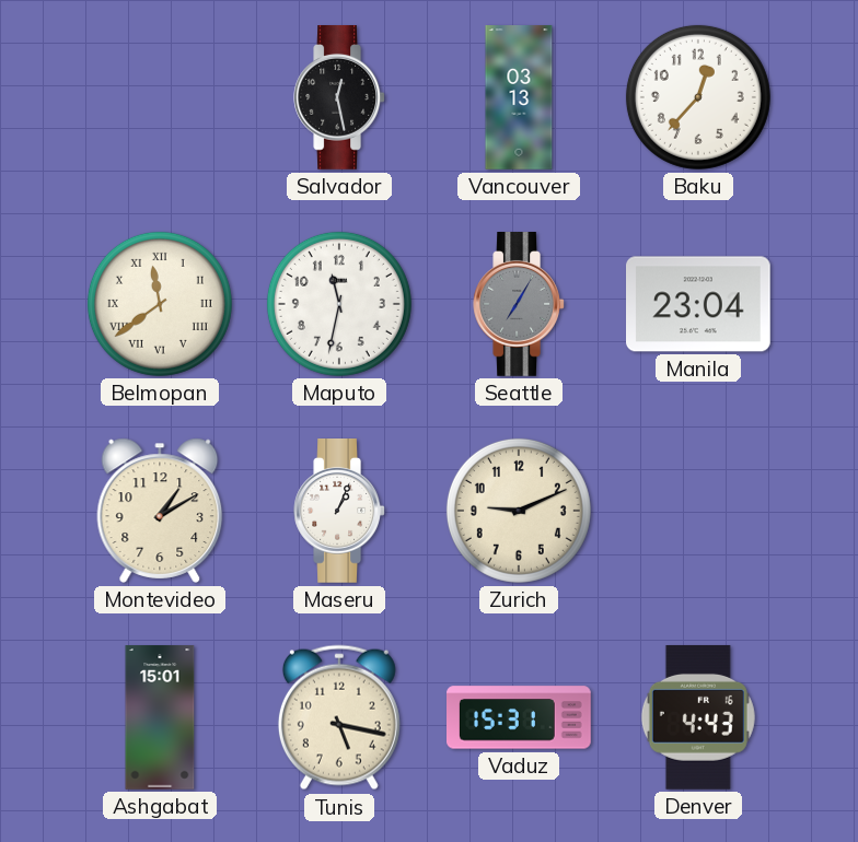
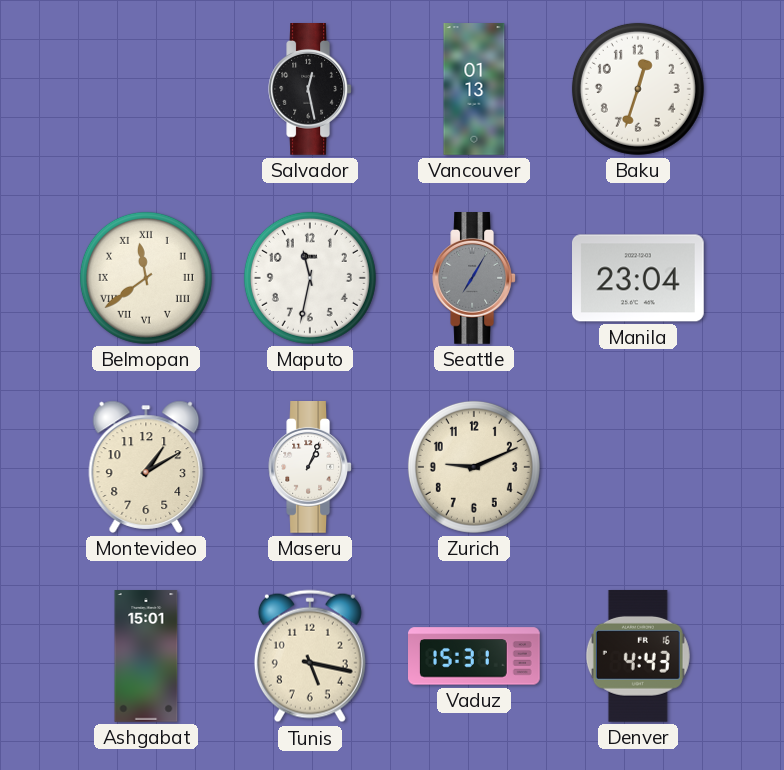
Vancouver: 03:13 -> 01:13 (474, 89)
Baku: 12:37 -> 12:33 (638, 89)
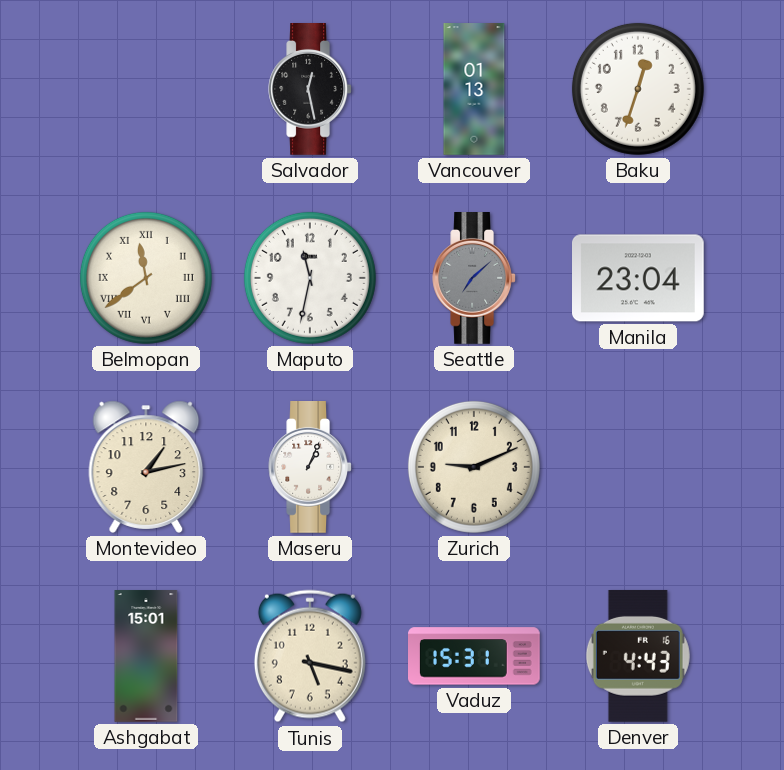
Seattle: 7:05 -> 7:08 (474, 279)
Montevideo: 1:10 -> 1:13 (146, 467)
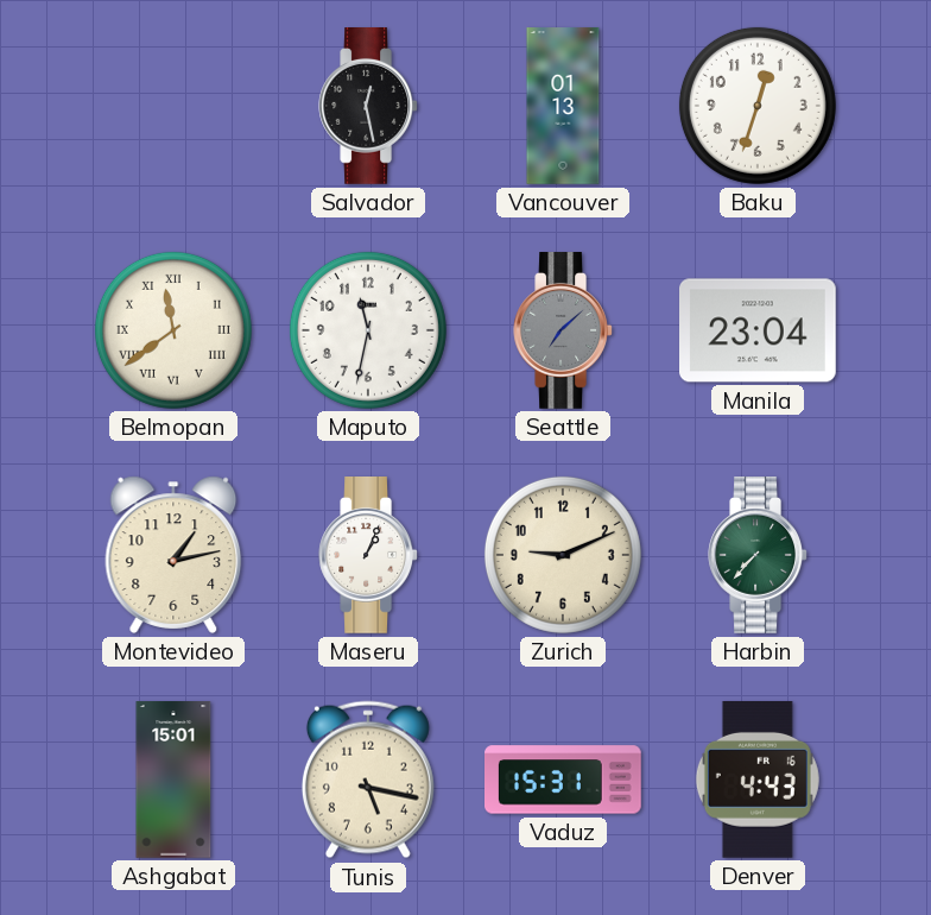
Harbin: none -> 7:37 (758, 556)
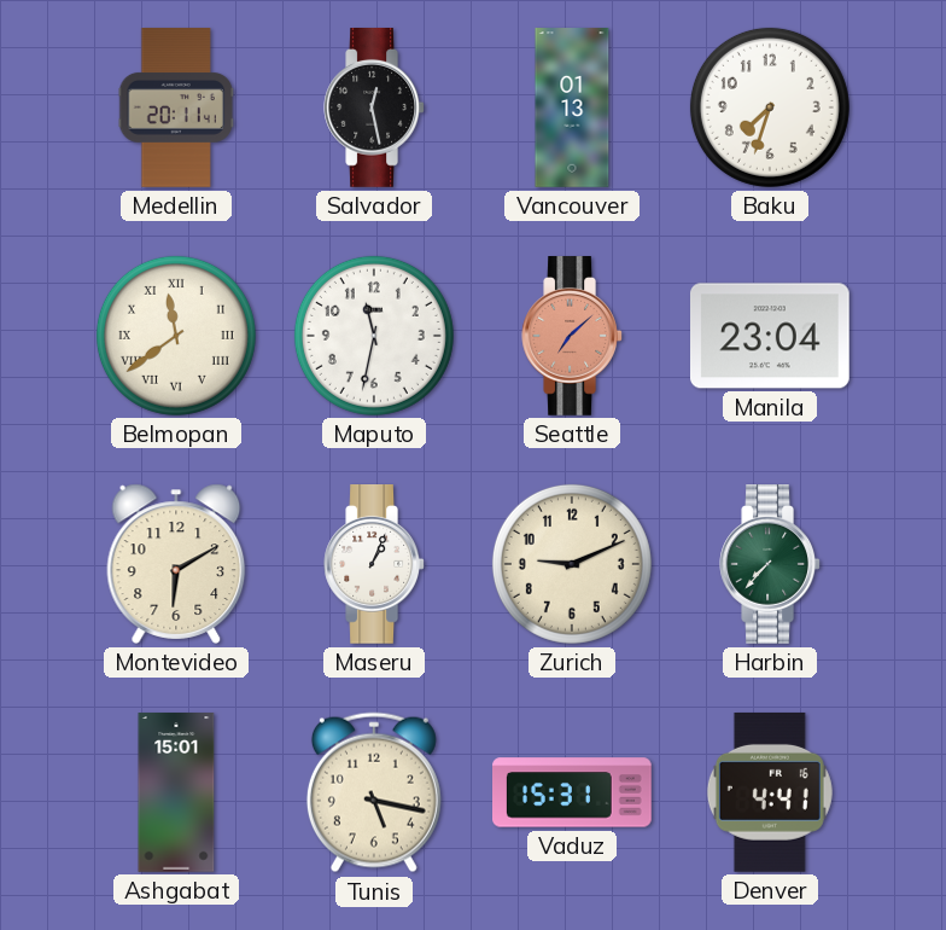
Medellin: none -> 20:11 (176, 107)
Baku: 12:33 -> 7:33 (770, 107)
Seattle dial: grey -> salmon (572, 337)
Montevideo: 1:13 -> 6:10 (176, 564)
Denver: 4:43 -> 4:41 (770, 792)
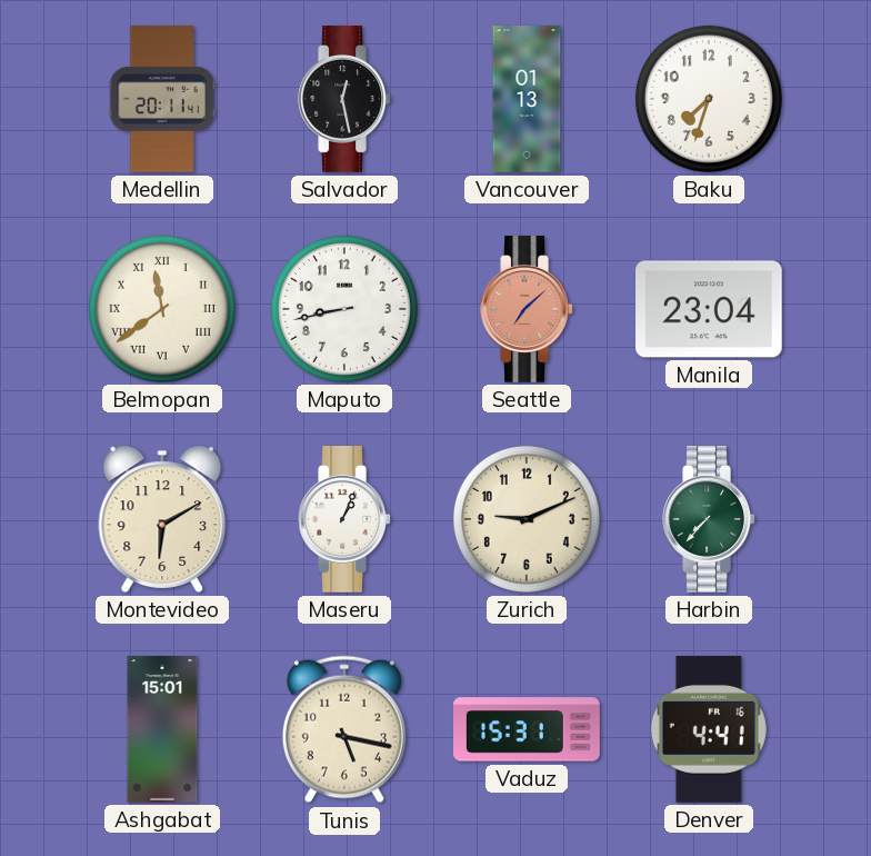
Maputo: 11:32 -> 8:43 (344, 309)
